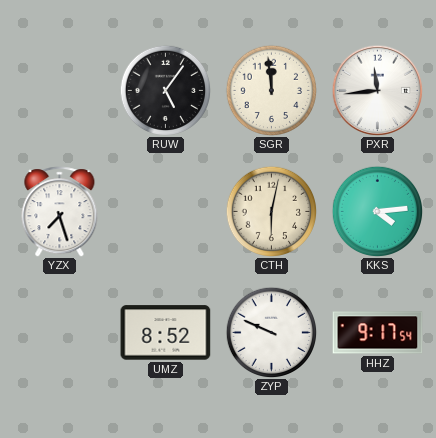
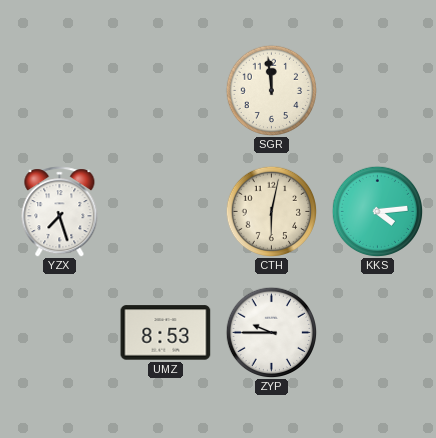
RUW: 5:06 -> none (165, 90)
PXR: 11:44 -> none (377, 90)
UMZ: 8:52 -> 8:53 (166, 333)
ZYP: 9:49 -> 9:45 (271, 332)
HHZ: 9:17 -> none (378, 333)
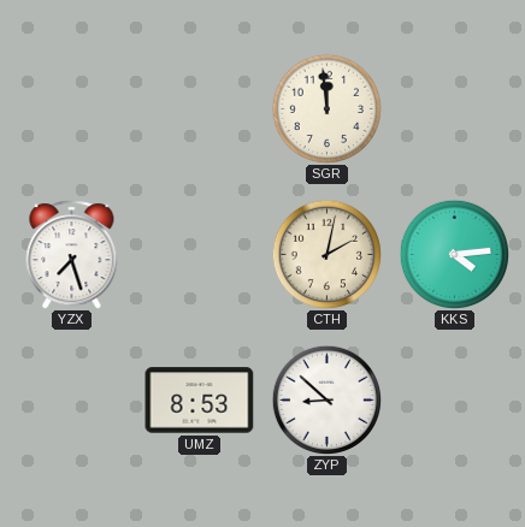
CTH: 6:02 -> 2:02 (326, 254)
ZYP: 9:45 -> 8:52 (326, 399)
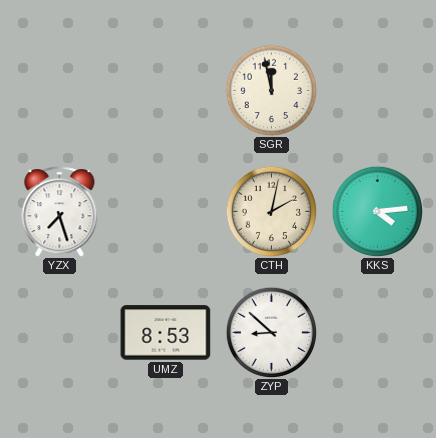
SGR: 11:59 -> 11:58 (271, 90)
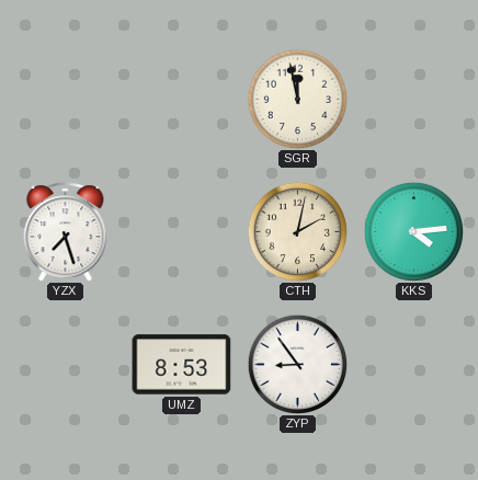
ZYP: 8:52 -> 8:54 (297, 364)
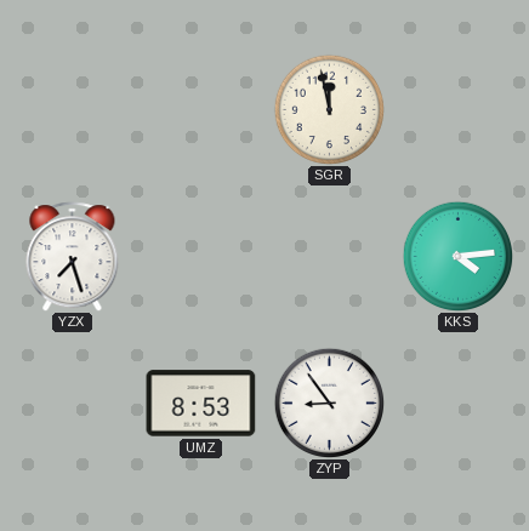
CTH: 2:02 -> none (297, 231)
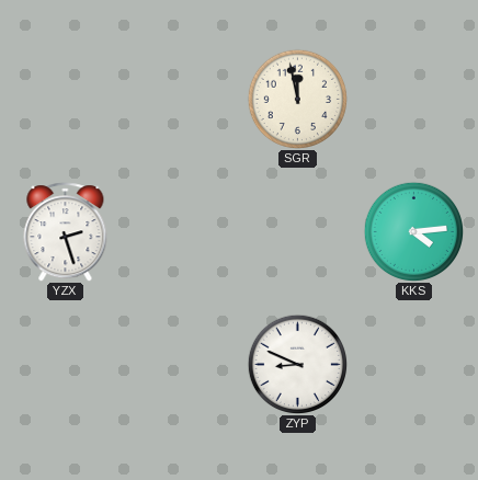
YZX: 7:27 -> 2:27 (66, 232)
UMZ: 8:53 -> none (201, 404)
ZYP: 8:54 -> 8:49 (297, 364)
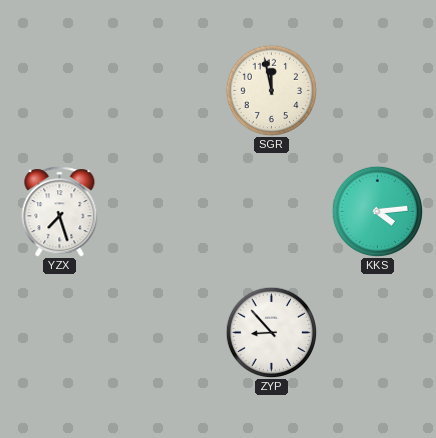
YZX: 2:27 -> 7:27 (60, 212)
ZYP: 8:49 -> 8:53 (271, 332)
